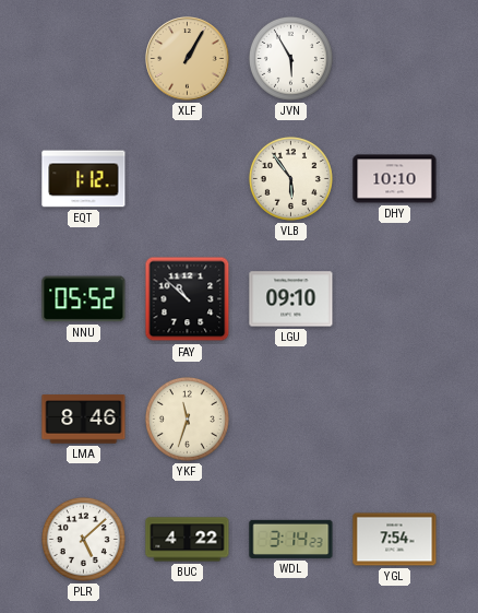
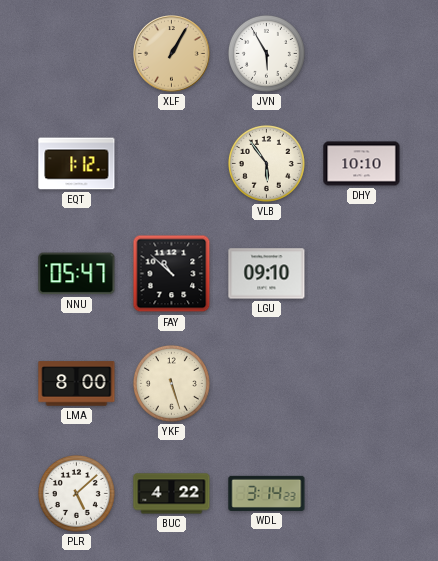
NNU: 05:52 -> 05:47 (77, 274)
LMA: 8:46 -> 8:00 (77, 384)
YKF: 11:33 -> 5:27 (171, 383)
YGL: 7:54 -> none (395, 540)
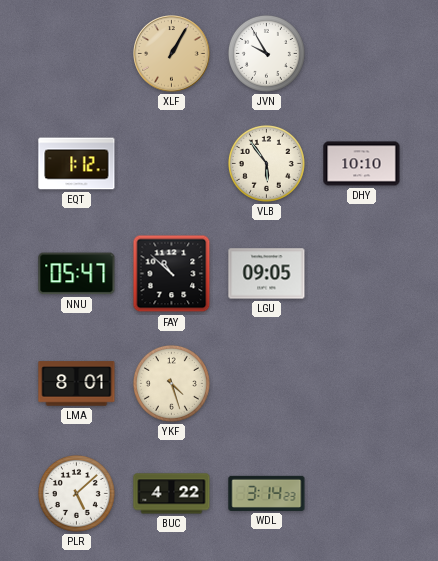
JVN: 5:55 -> 9:55 (266, 53)
LGU: 09:10 -> 09:05 (267, 274)
LMA: 8:00 -> 8:01 (77, 384)
YKF: 5:27 -> 4:27 (171, 383)
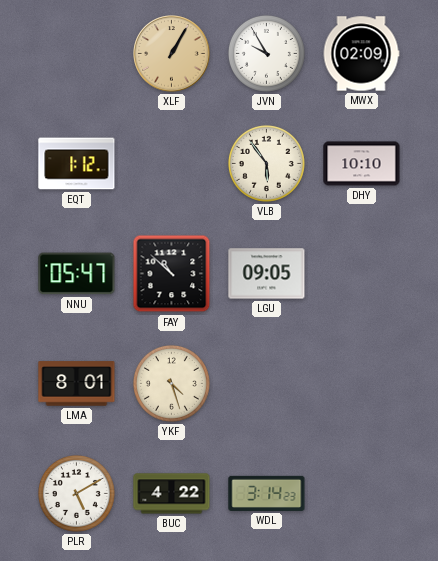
MWX: none -> 02:09 (361, 54)
PLR: 5:08 -> 5:10 (76, 493)
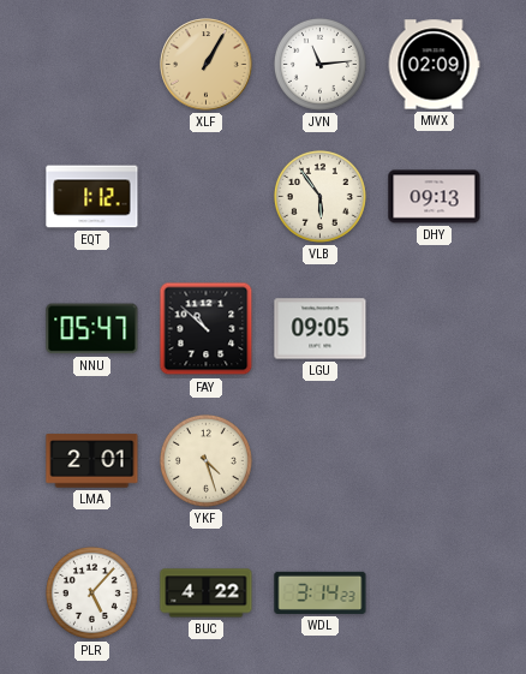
JVN: 9:55 -> 11:14 (319, 64)
DHY: 10:10 -> 09:13 (435, 197)
LMA: 8:01 -> 2:01 (92, 461)
PLR: 5:10 -> 5:07 (91, 592)
